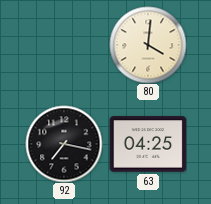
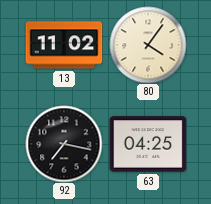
13: none -> 11:02 (64, 45)
80: 4:01 -> 4:06 (148, 45)
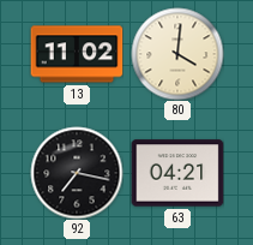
80: 4:06 -> 4:01 (177, 54)
63: 04:25 -> 04:21 (177, 173)
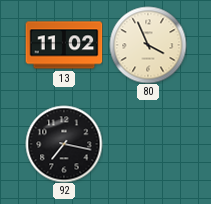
80: 4:01 -> 3:56 (148, 45)
63: 04:21 -> none (177, 173)
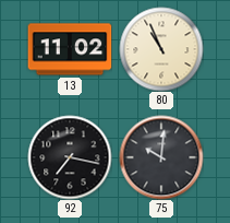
80: 3:56 -> 10:56 (161, 49)
75: none -> 10:01 (161, 157)
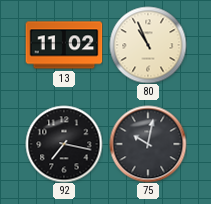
75: 10:01 -> 10:02 (148, 144)
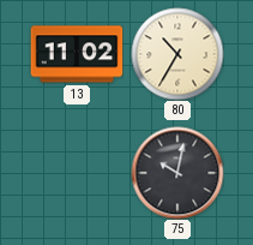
80: 10:56 -> 10:35 (177, 54)
92: 7:17 -> none (64, 144)
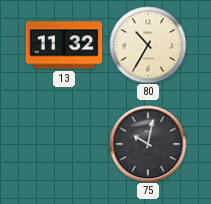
13: 11:02 -> 11:32 (64, 45)
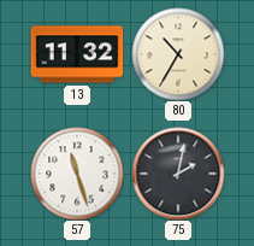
57: none -> 11:27 (77, 174)
75: 10:02 -> 2:02 (178, 174)
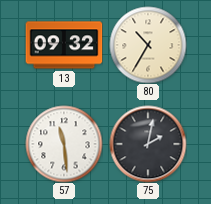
13: 11:32 -> 09:32 (64, 45)
57: 11:27 -> 11:29 (64, 144)
